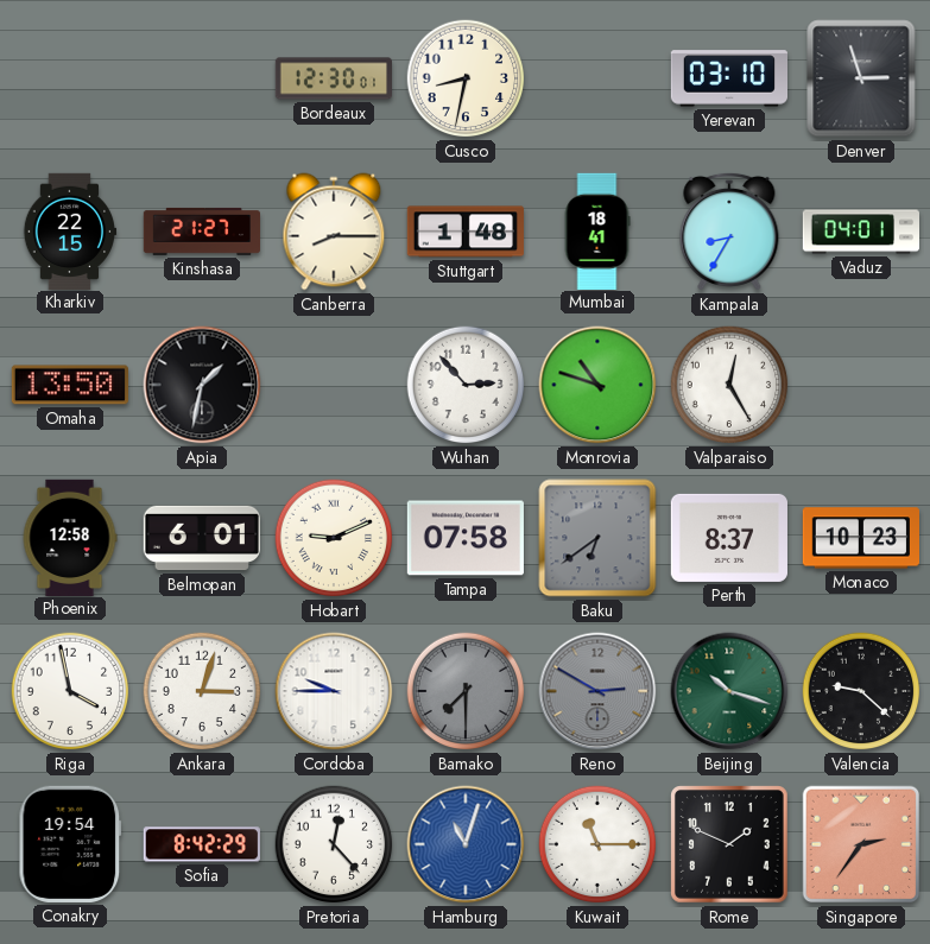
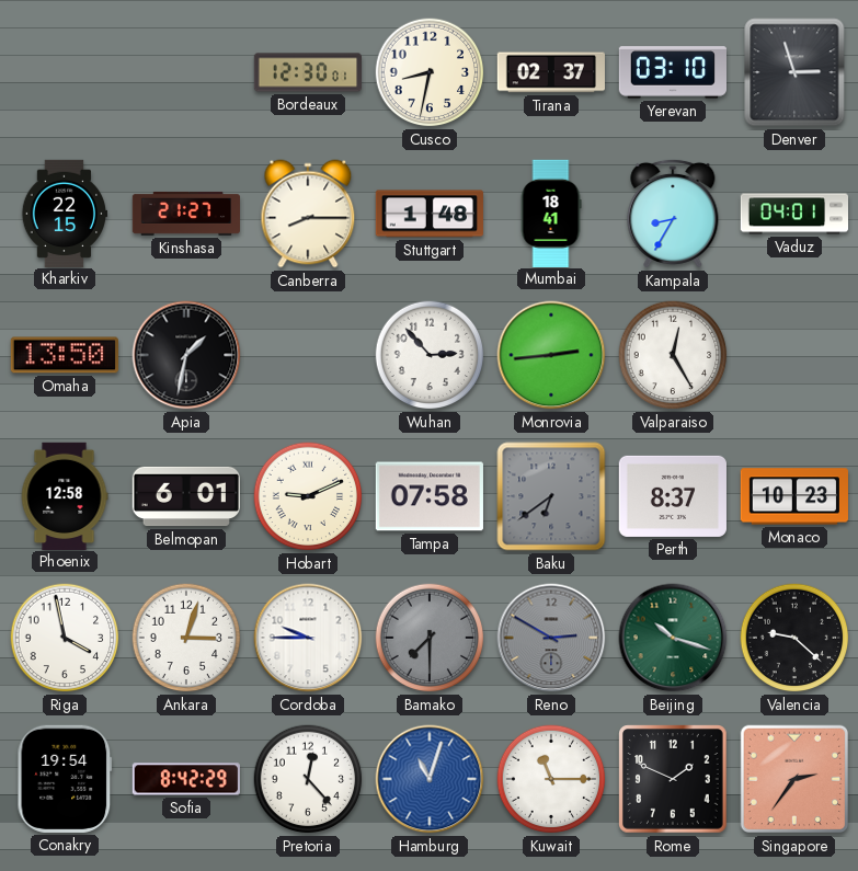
Tirana: none -> 02:37 (550, 72)
Monrovia: 10:48 -> 2:44 (551, 355)
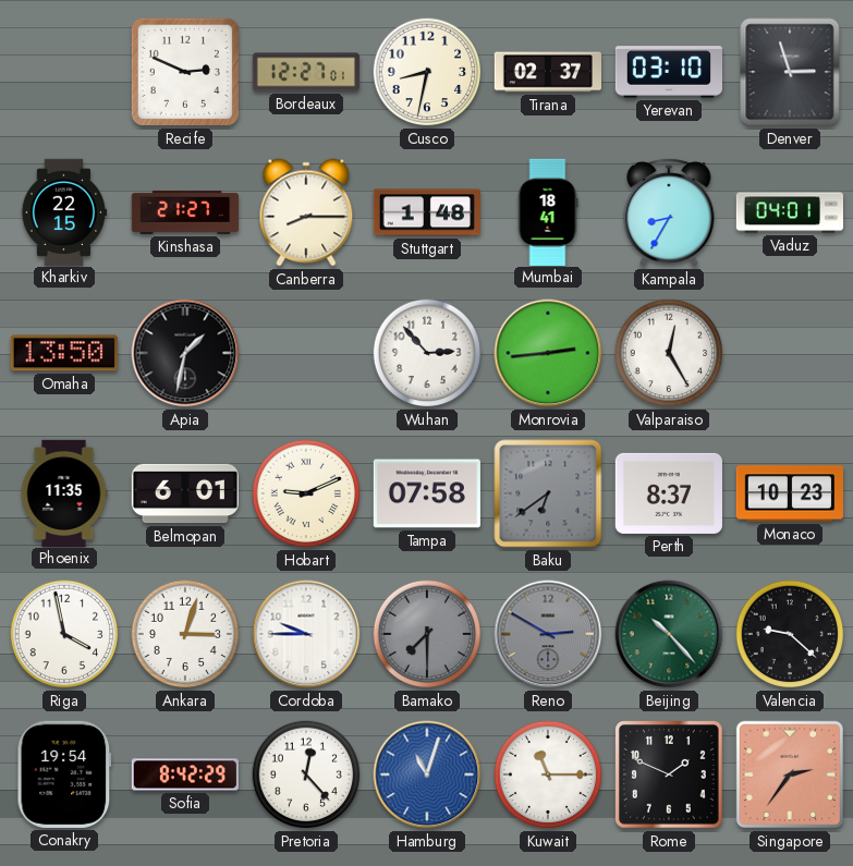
Recife: none -> 2:49 (185, 72)
Bordeaux: 12:30 -> 12:27 (305, 72)
Phoenix: 12:58 -> 11:35 (64, 492)
Beijing: 10:18 -> 10:23 (669, 634)
